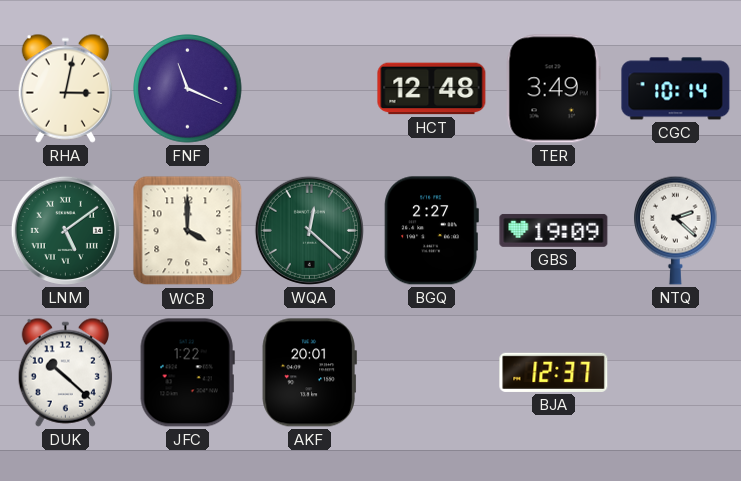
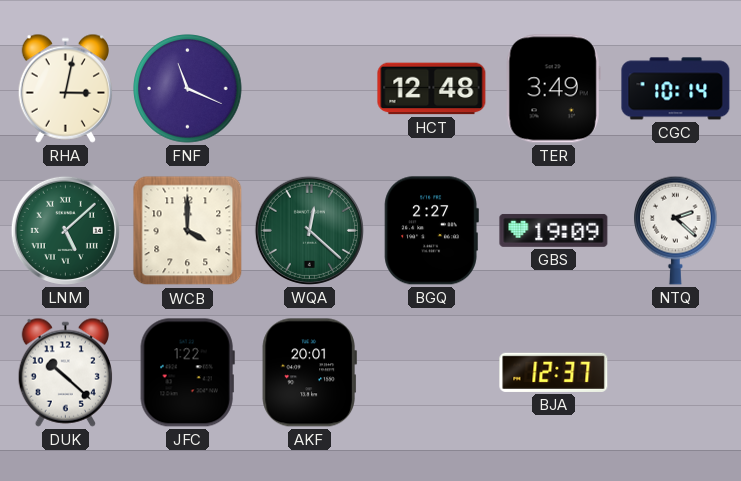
LNM: 5:09 -> 5:08 (65, 230)
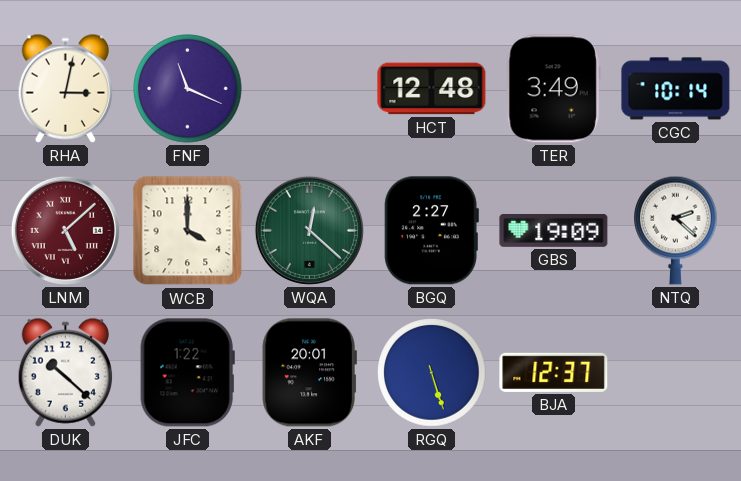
LNM dial: green -> burgundy (65, 230)
RGQ: none -> 5:27 (432, 373)
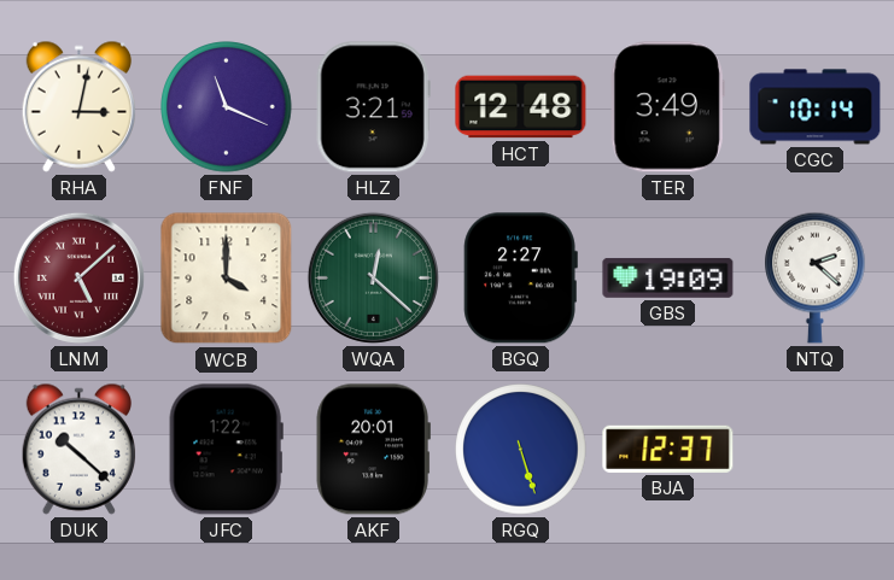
HLZ: none -> 3:21 (373, 107)
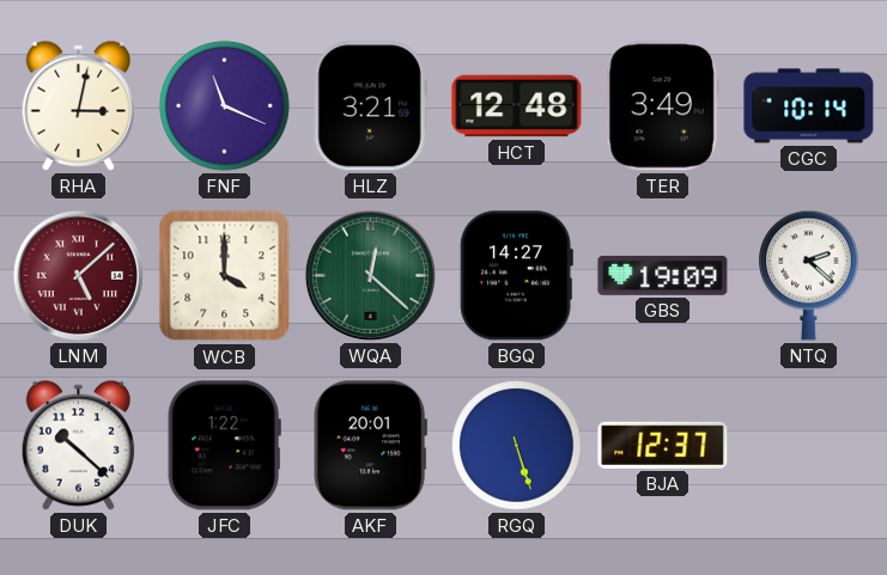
BGQ: 2:27 -> 14:27 (516, 276)
